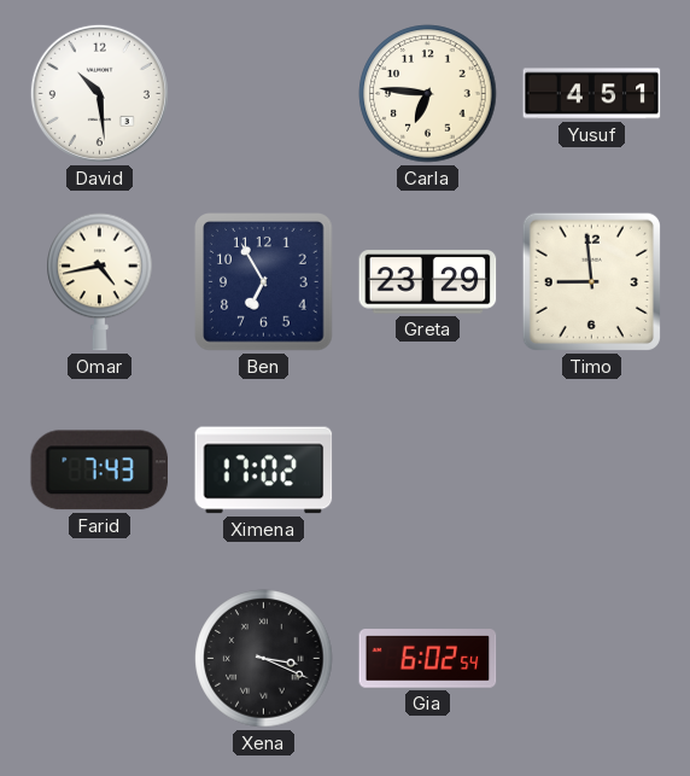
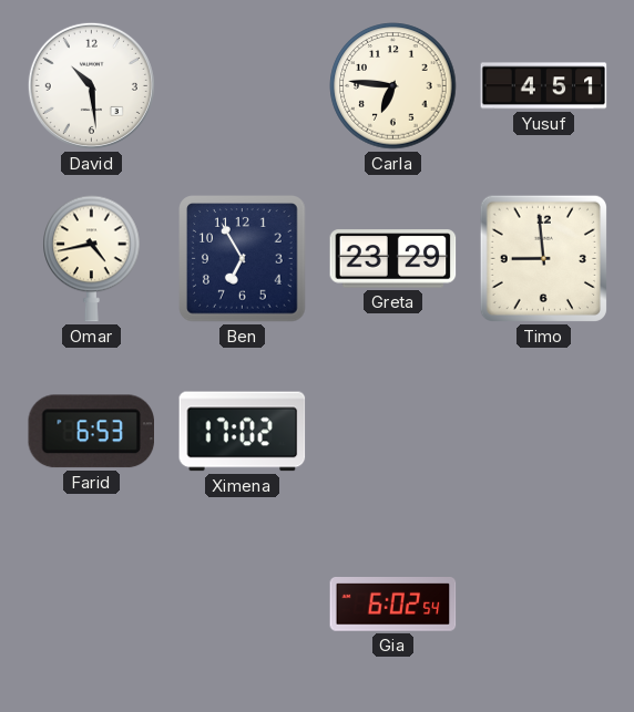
Farid: 7:43 -> 6:53 (92, 432)
Xena: 3:19 -> none (264, 659)
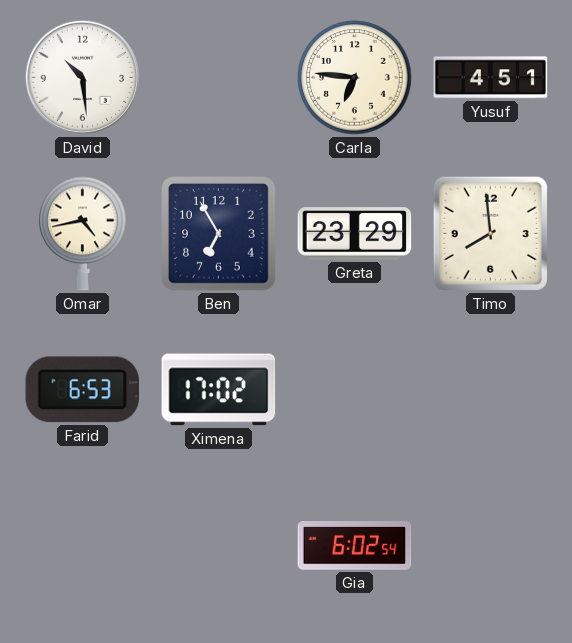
Timo: 8:59 -> 7:59 (490, 233)
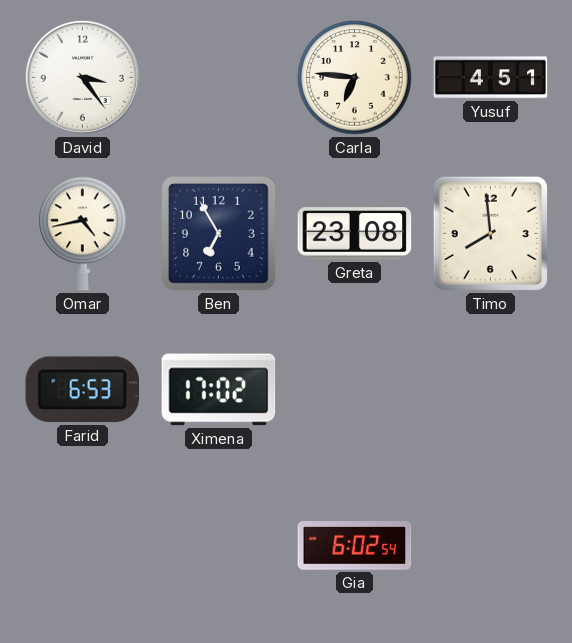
David: 10:29 -> 3:24 (82, 77)
Greta: 23:29 -> 23:08 (355, 234)
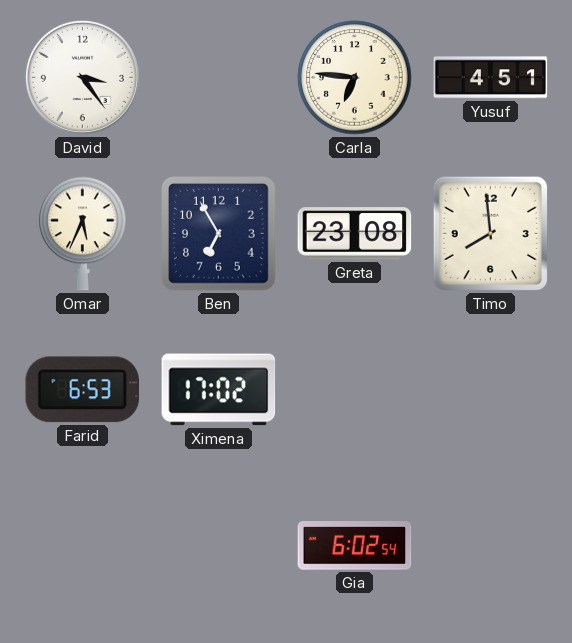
Omar: 4:43 -> 5:34 (83, 234)
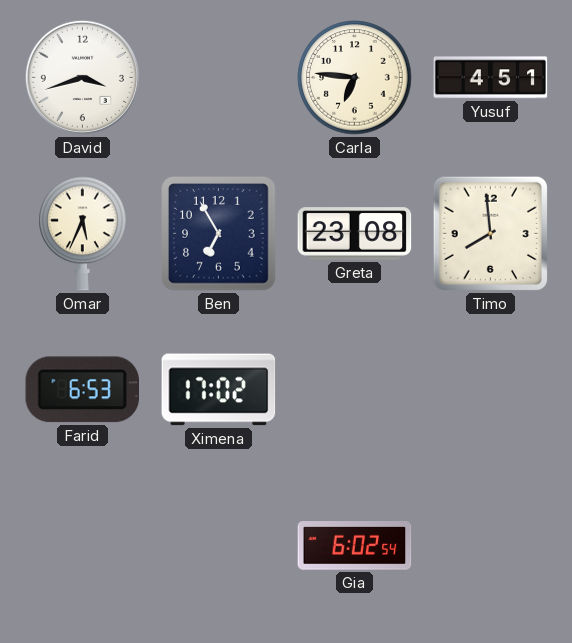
David: 3:24 -> 3:42 (82, 77)
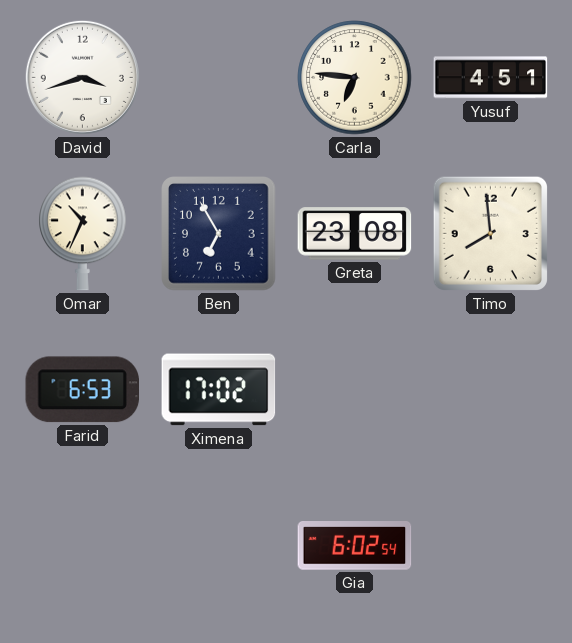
Omar: 5:34 -> 10:34 (83, 234)
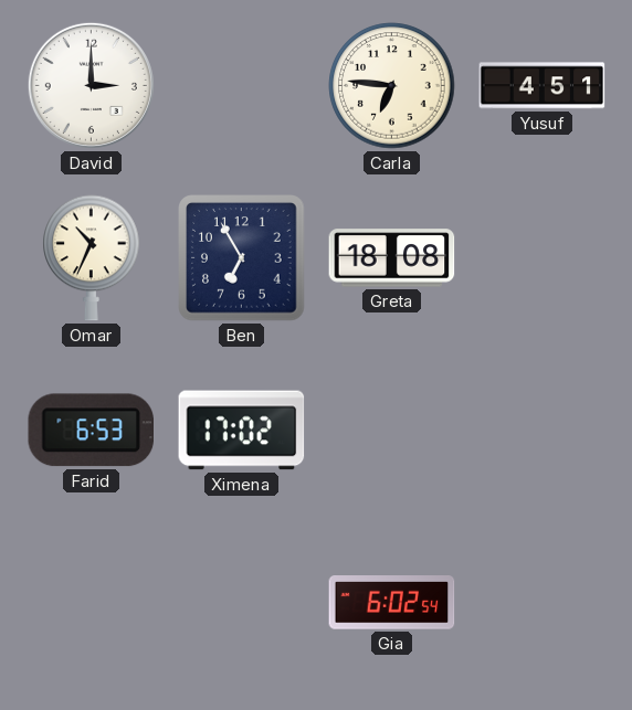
David: 3:42 -> 3:00 (91, 85)
Greta: 23:08 -> 18:08 (392, 258)
Timo: 7:59 -> none (490, 233)
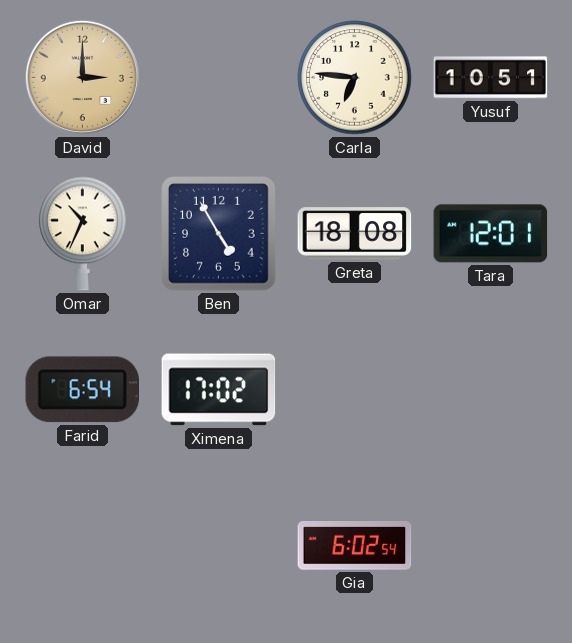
David dial: white -> champagne (82, 77)
Yusuf: 4:51 -> 10:51 (491, 78)
Ben: 6:55 -> 4:55 (219, 234)
Tara: none -> 12:01 (491, 234)
Farid: 6:53 -> 6:54 (83, 390)
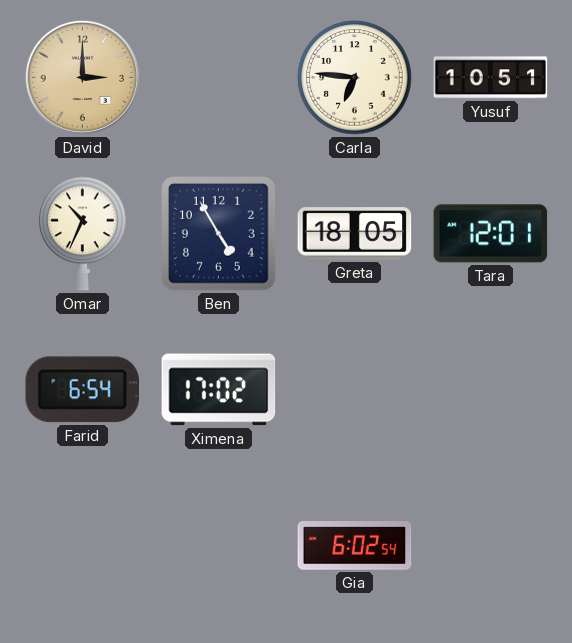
Greta: 18:08 -> 18:05 (355, 234)
